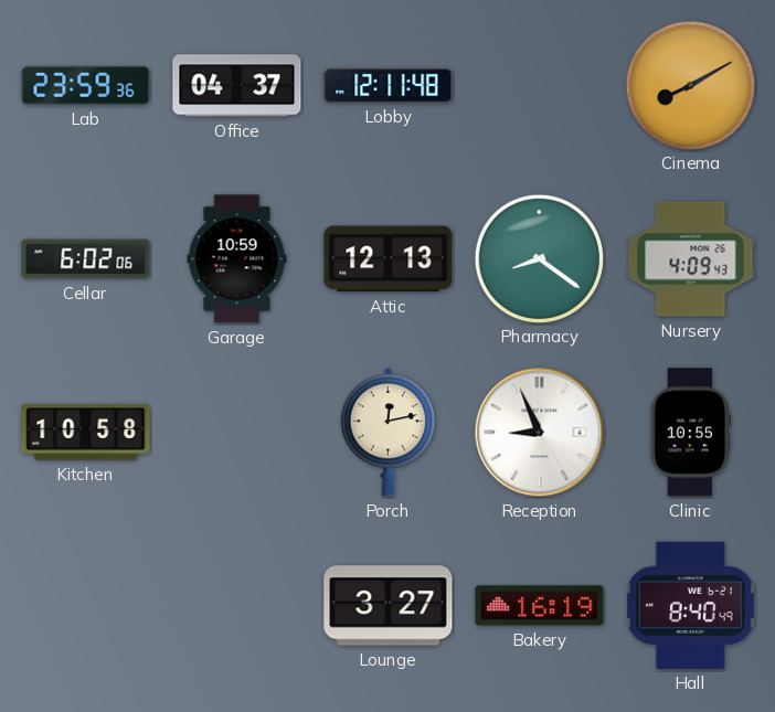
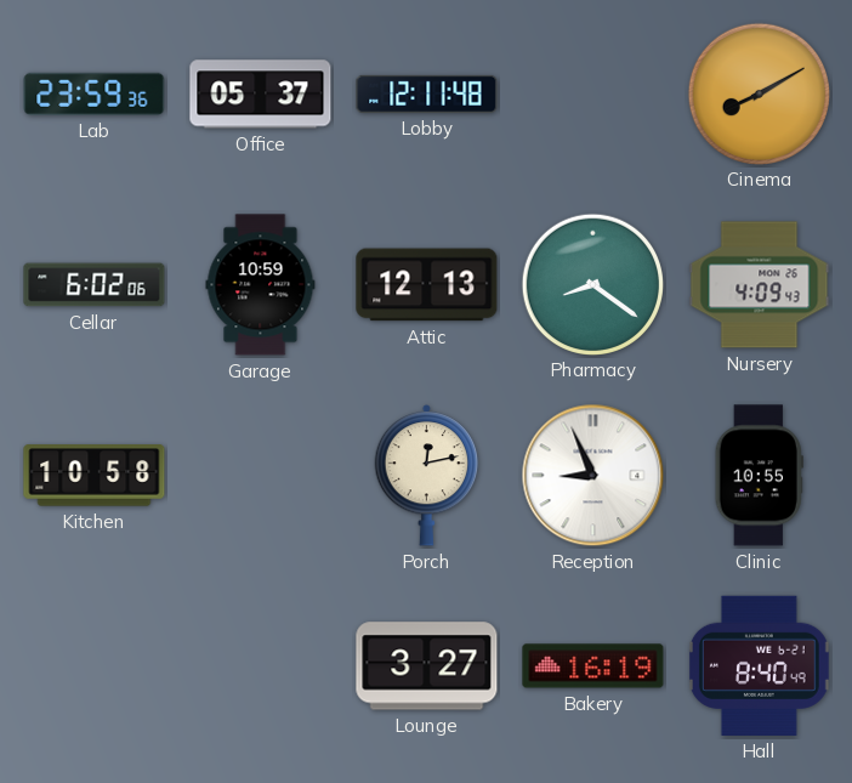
Office: 04:37 -> 05:37 (261, 95)
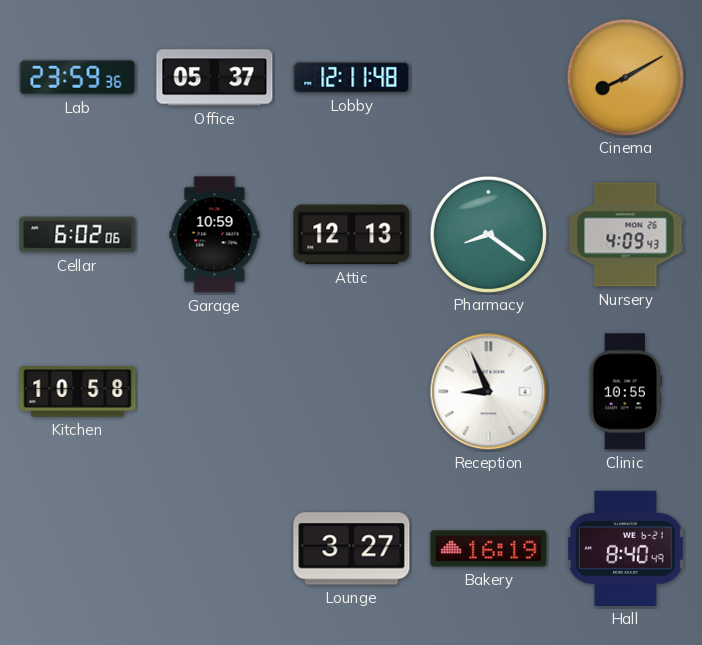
Porch: 12:13 -> none (427, 475)
